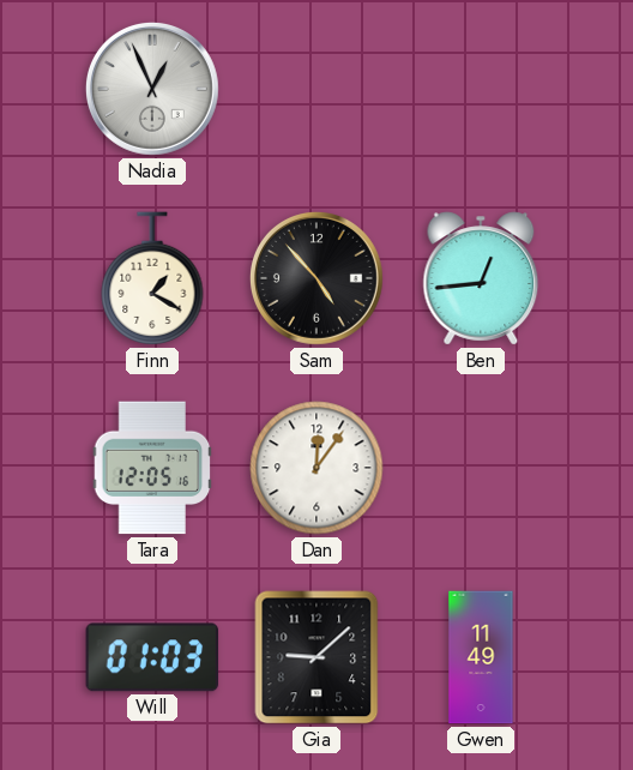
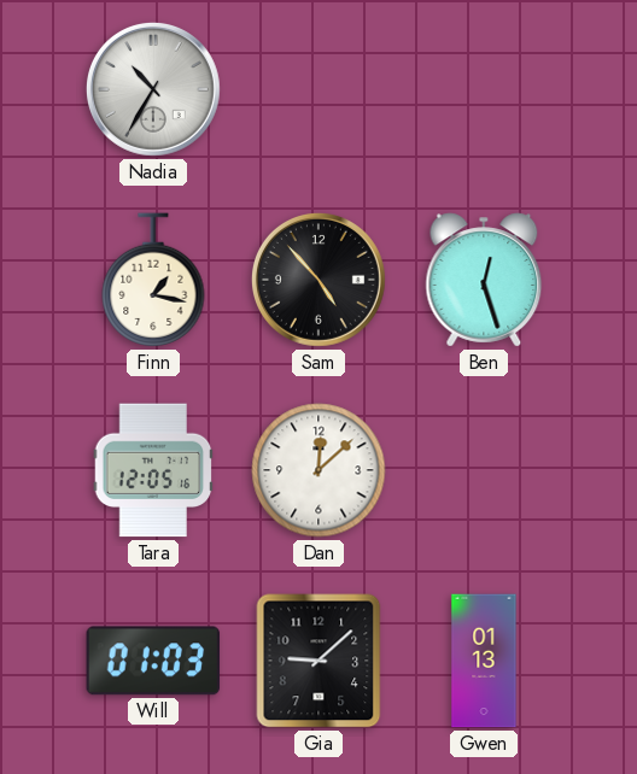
Nadia: 12:56 -> 10:35 (153, 89)
Finn: 1:20 -> 1:17 (153, 280)
Ben: 12:44 -> 12:27 (484, 280)
Dan: 12:06 -> 12:08 (318, 470)
Gwen: 11:49 -> 01:13 (484, 661)
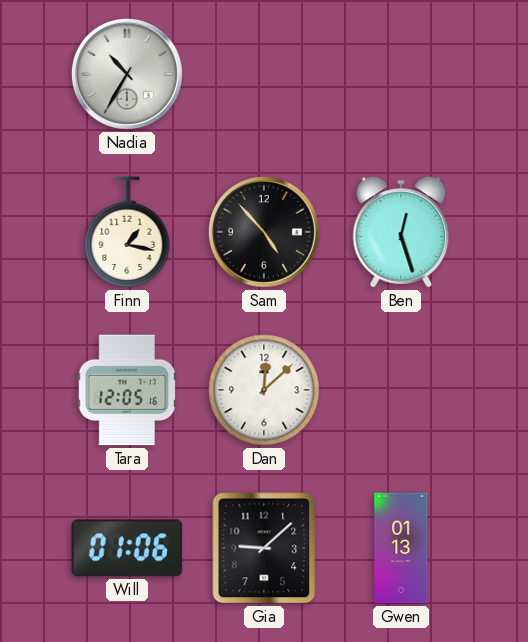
Will: 01:03 -> 01:06 (127, 548)
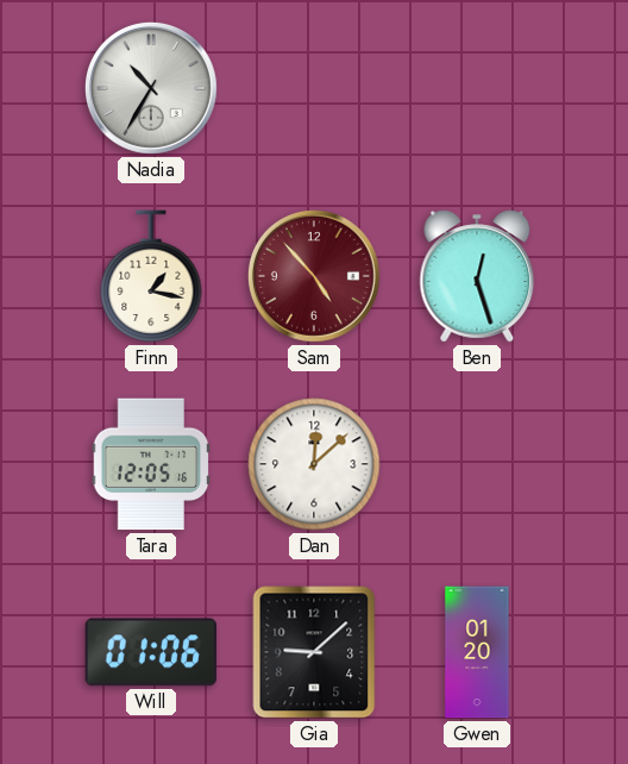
Sam dial: black -> burgundy (314, 276)
Gwen: 01:13 -> 01:20 (477, 652)
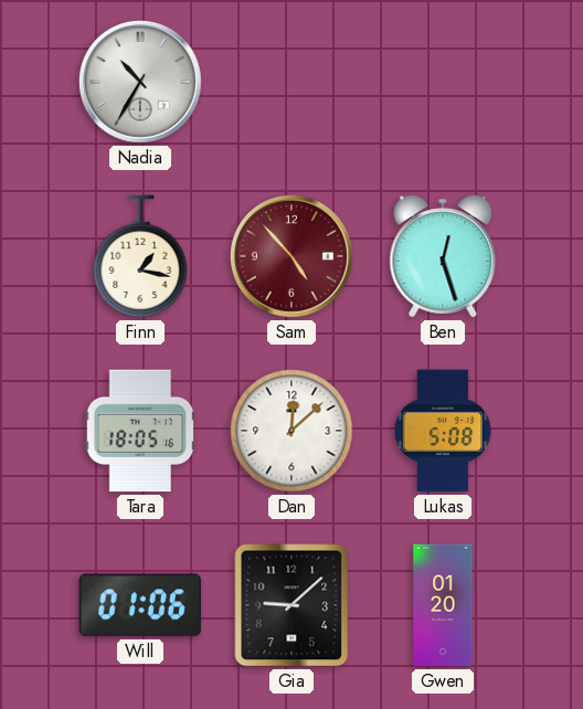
Tara: 12:05 -> 18:05 (140, 431)
Lukas: none -> 5:08 (443, 431)
